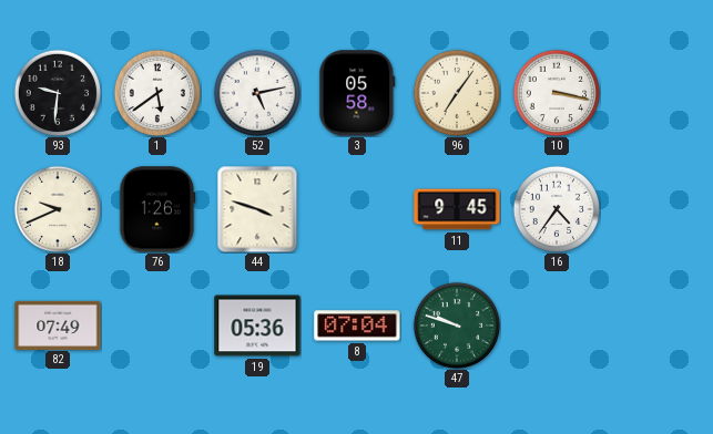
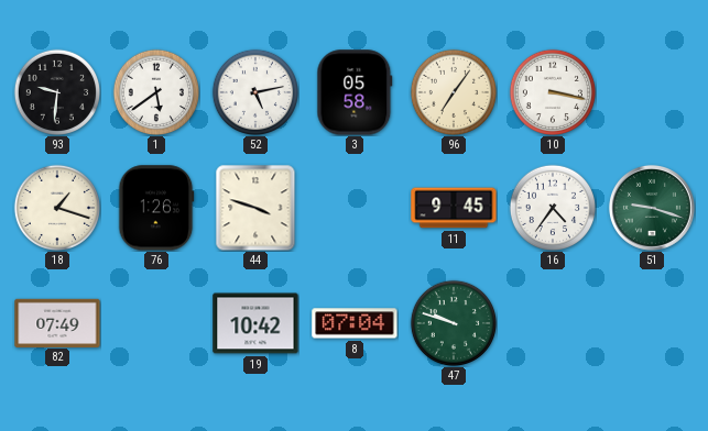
18: 9:41 -> 1:18 (56, 207)
51: none -> 9:18 (652, 208)
19: 05:36 -> 10:42 (255, 323)
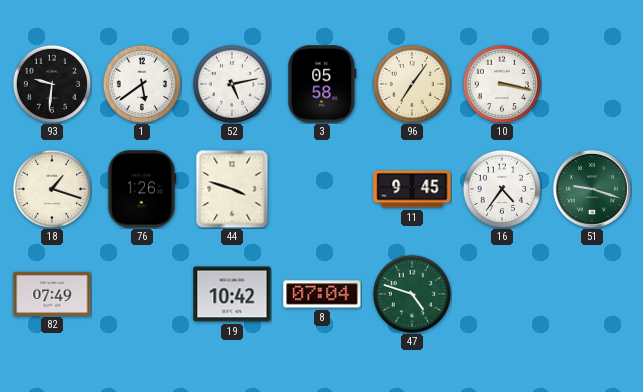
47: 9:48 -> 4:48 (411, 293)
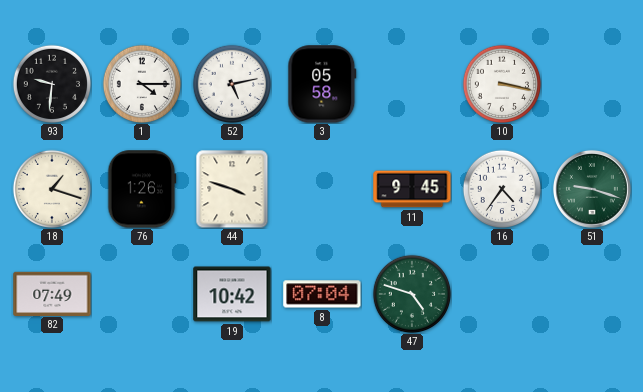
1: 5:39 -> 4:15 (141, 83)
96: 7:06 -> none (411, 83)
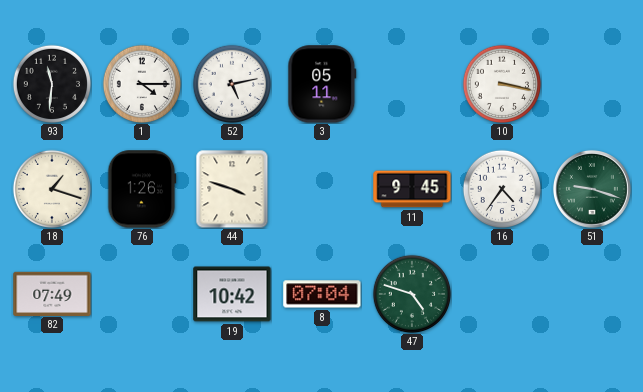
93: 9:31 -> 11:31 (51, 83)
3: 05:58 -> 05:11 (322, 84)
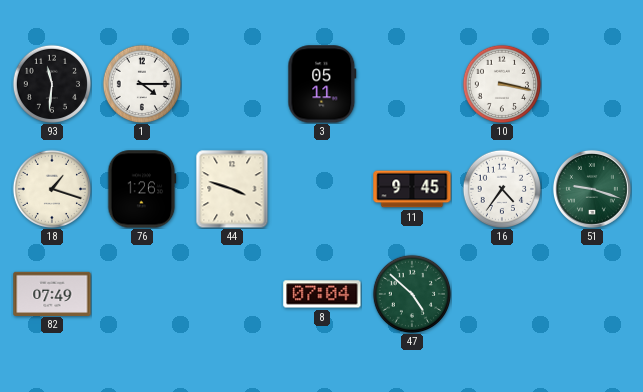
52: 5:13 -> none (231, 83)
19: 10:42 -> none (232, 294)
47: 4:48 -> 4:52 (411, 293)
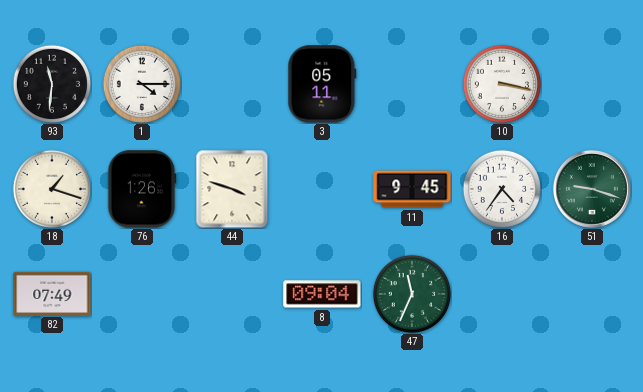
8: 07:04 -> 09:04 (322, 294)
47: 4:52 -> 11:34 (411, 293)
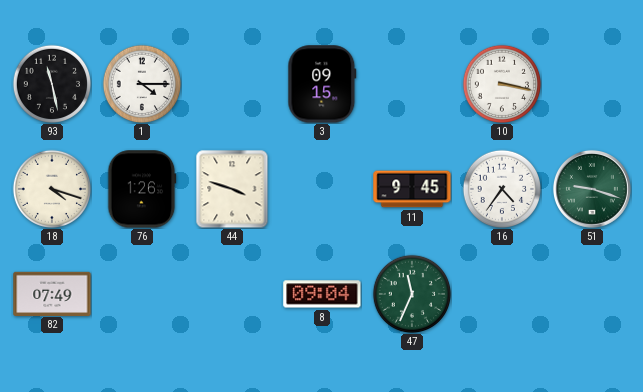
93: 11:31 -> 11:28 (51, 83)
3: 05:11 -> 09:15 (322, 84)
18: 1:18 -> 4:18 (51, 188)
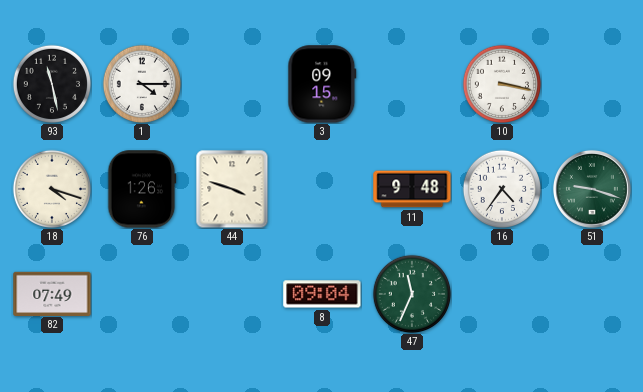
11: 9:45 -> 9:48 (412, 189)
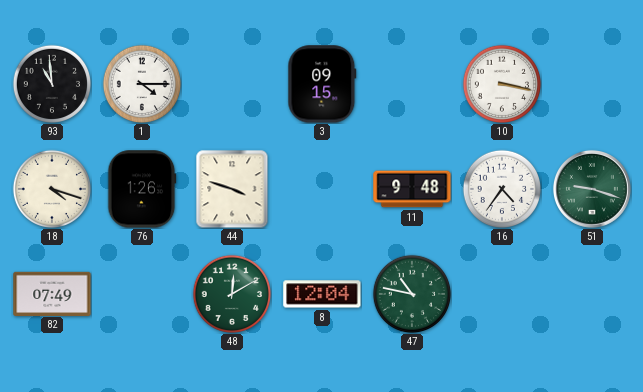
93: 11:28 -> 10:59 (51, 83)
48: none -> 12:10 (231, 293)
8: 09:04 -> 12:04 (322, 294)
47: 11:34 -> 10:47 (411, 293)
